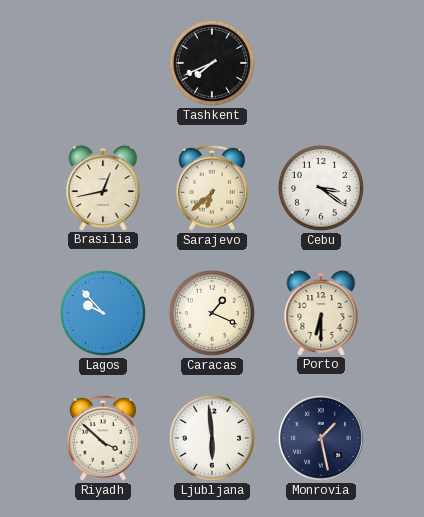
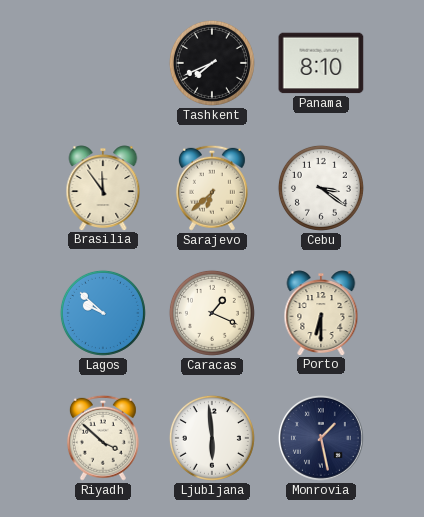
Panama: none -> 8:10 (321, 63)
Brasilia: 12:43 -> 11:54 (103, 188)
Lagos: 9:53 -> 9:52 (103, 313)
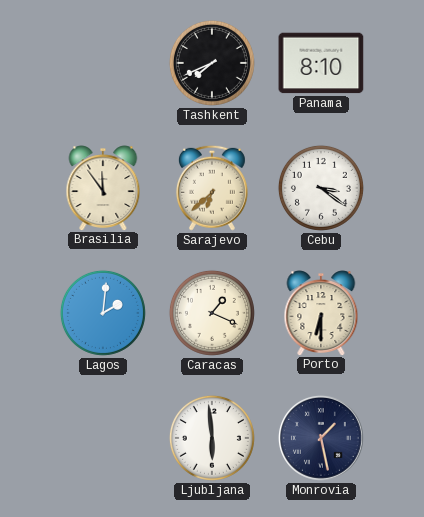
Lagos: 9:52 -> 2:01 (103, 313)
Riyadh: 3:52 -> none (103, 438)
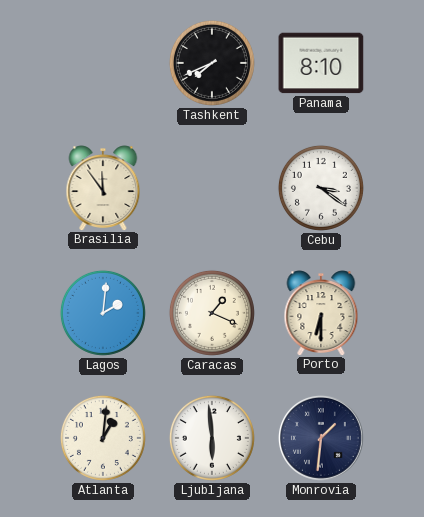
Sarajevo: 6:38 -> none (212, 188)
Atlanta: none -> 1:01 (103, 438)
Monrovia: 1:28 -> 1:31 (321, 438)
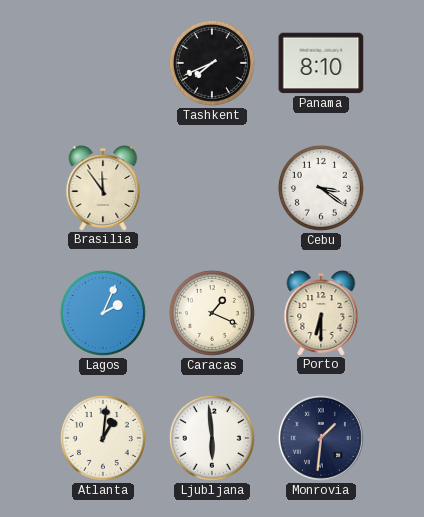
Lagos: 2:01 -> 2:04 (103, 313)
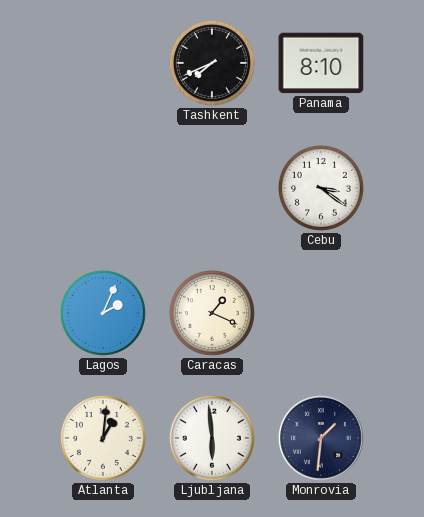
Brasilia: 11:54 -> none (103, 188)
Porto: 6:30 -> none (321, 313)
